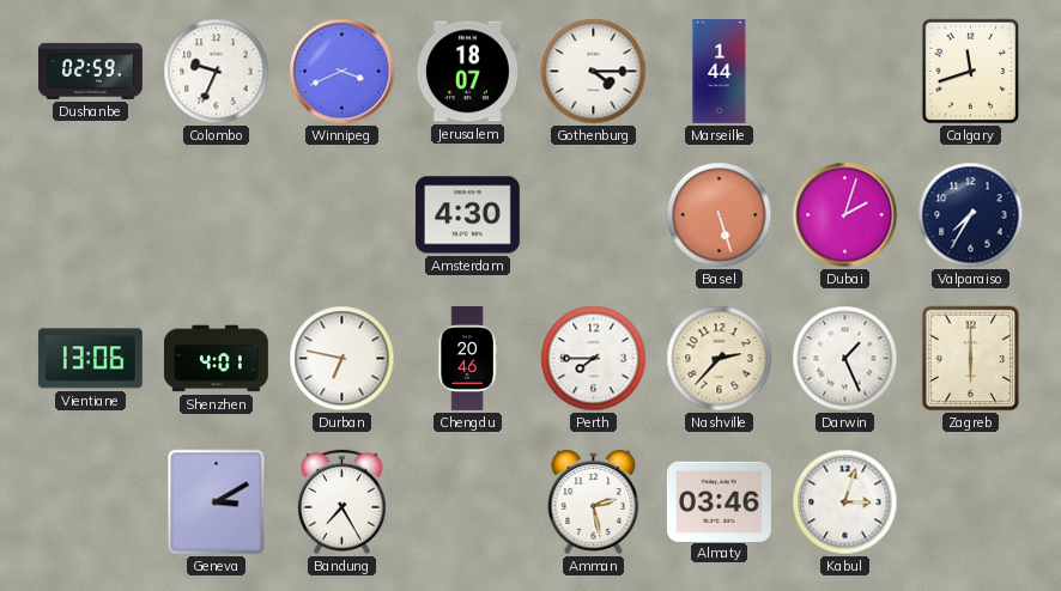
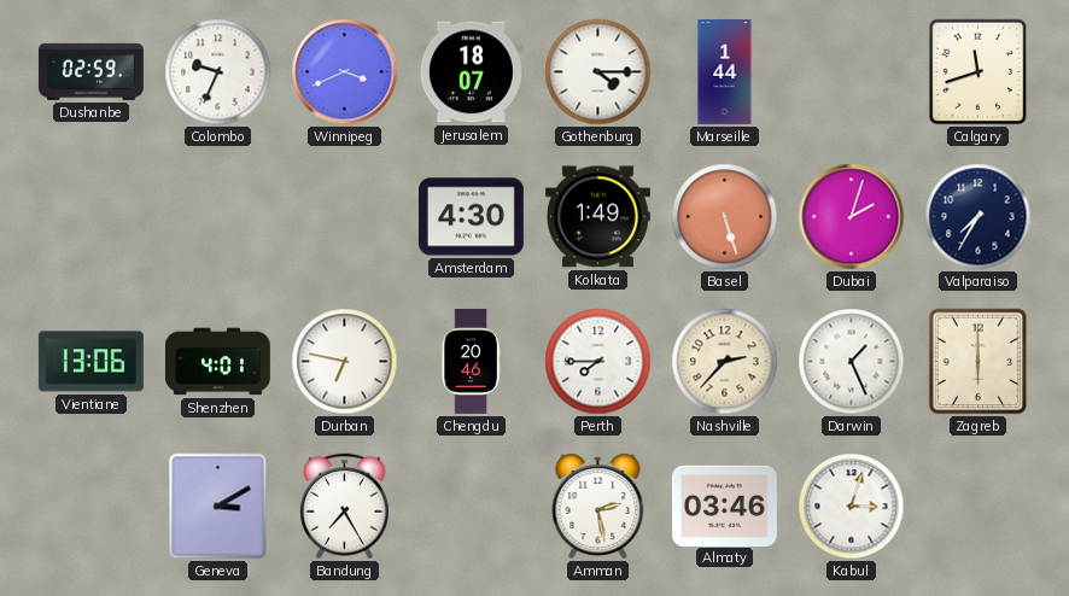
Kolkata: none -> 1:49 (597, 217)
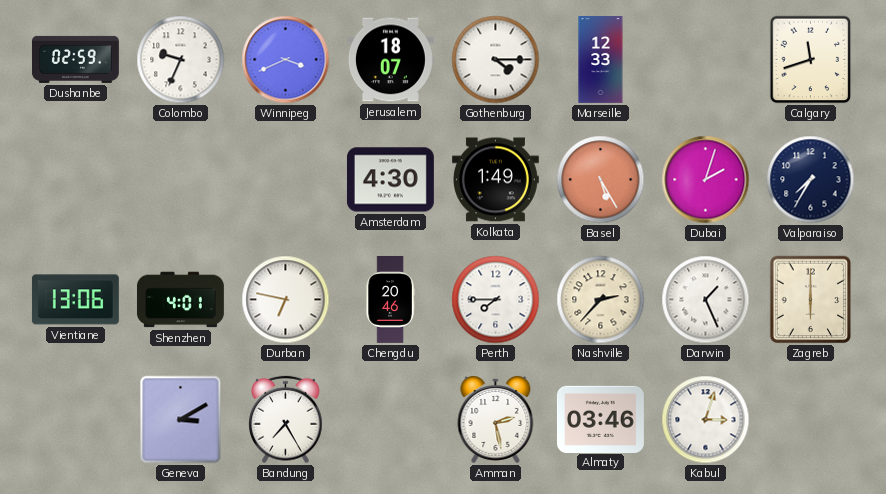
Marseille: 1:44 -> 12:33 (601, 59)
Basel: 5:27 -> 5:25 (601, 180)
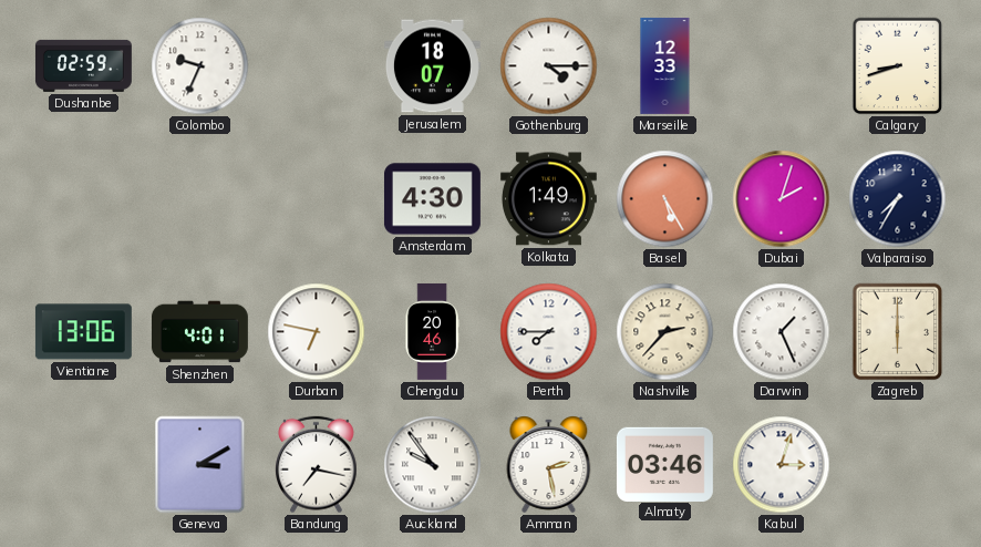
Winnipeg: 3:41 -> none (286, 60)
Calgary: 11:42 -> 8:42 (898, 66)
Bandung: 7:25 -> 7:17 (317, 465)
Auckland: none -> 9:54 (433, 465)
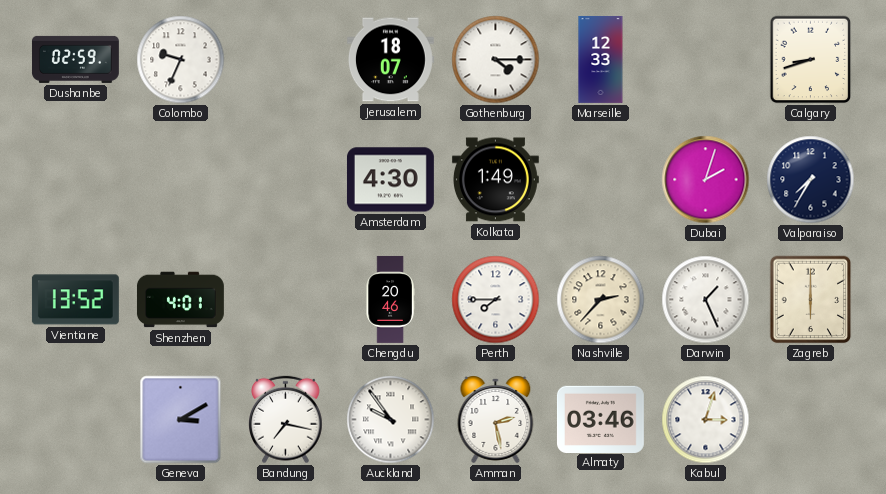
Basel: 5:25 -> none (665, 199)
Vientiane: 13:06 -> 13:52 (75, 300)
Durban: 6:47 -> none (317, 332)
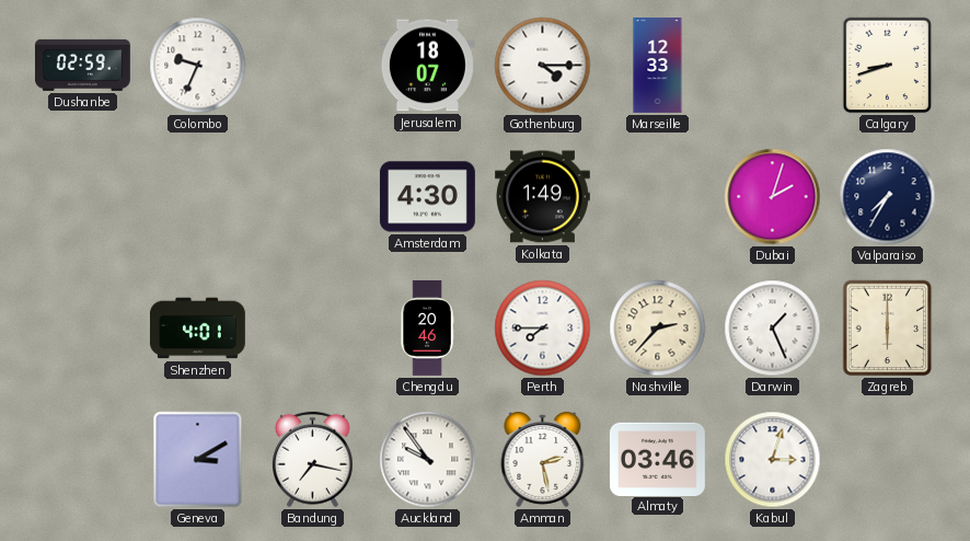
Vientiane: 13:52 -> none (75, 300)
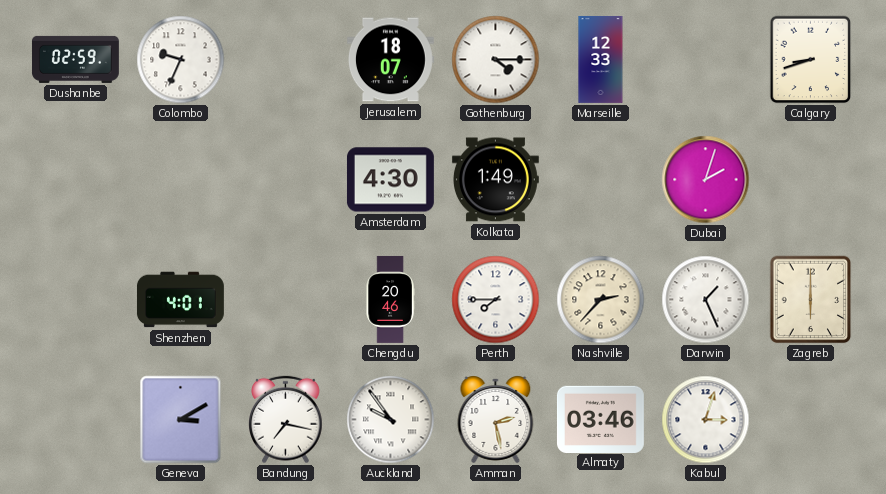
Valparaiso: 7:35 -> none (888, 197)
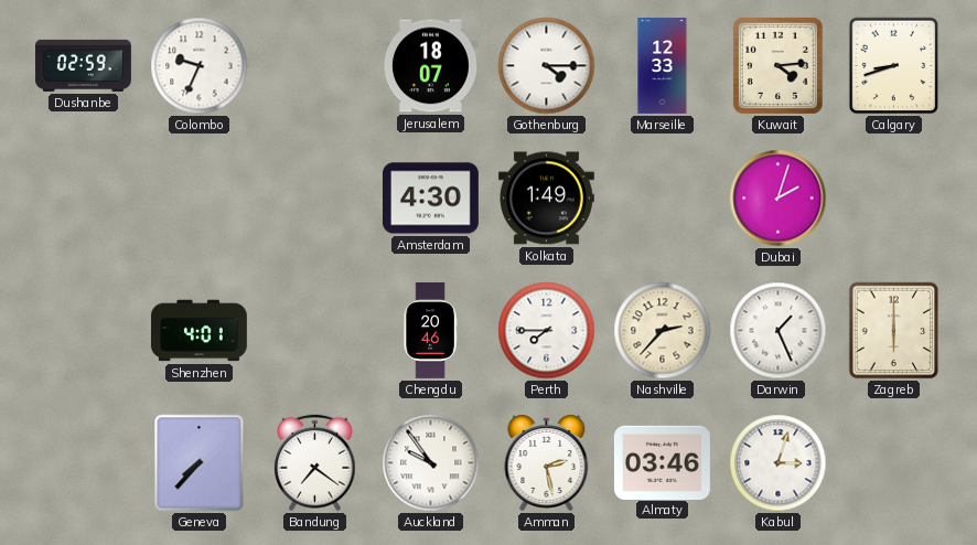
Kuwait: none -> 4:14 (777, 65)
Geneva: 3:10 -> 7:37 (200, 463)
Bandung: 7:17 -> 7:21 (315, 463)
